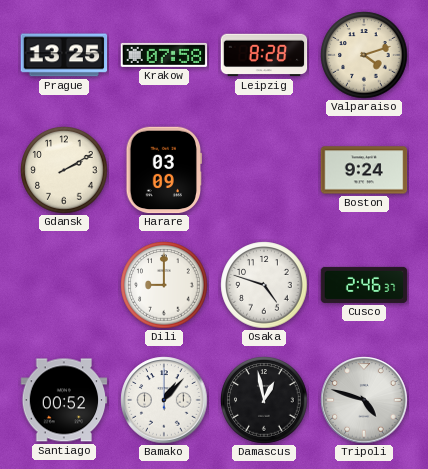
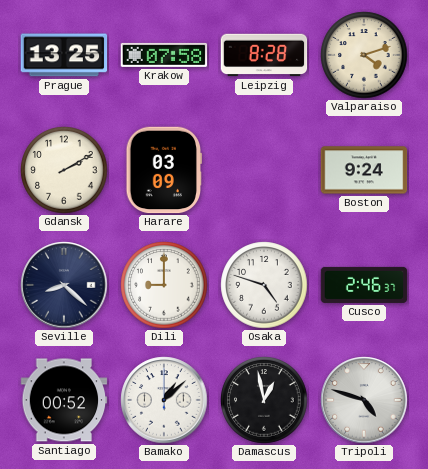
Seville: none -> 8:22 (64, 285)
Bamako: 1:07 -> 1:08 (164, 400)
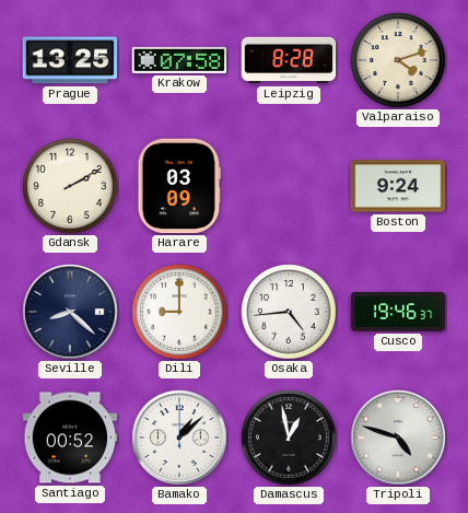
Osaka: 4:48 -> 4:44 (289, 312)
Cusco: 2:46 -> 19:46 (398, 312)
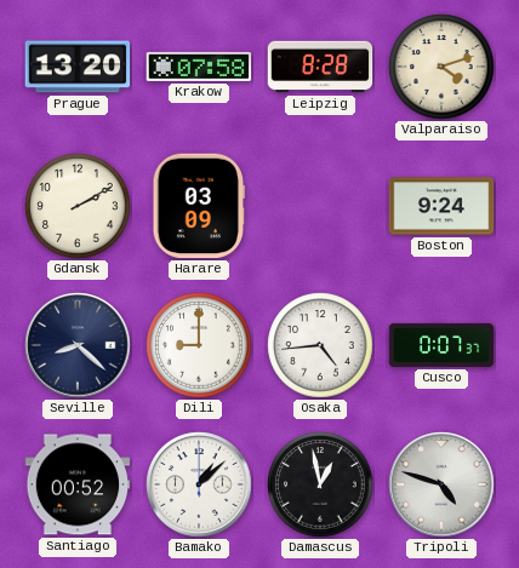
Prague: 13:25 -> 13:20 (78, 67)
Cusco: 19:46 -> 0:07 (441, 345)
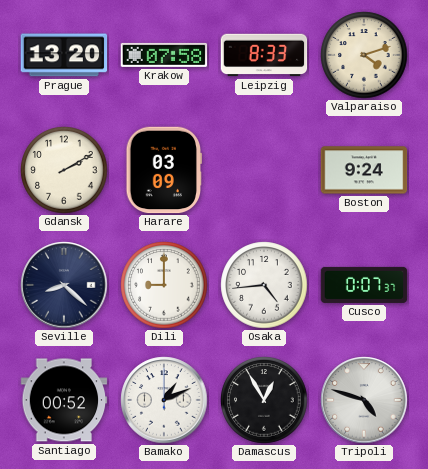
Leipzig: 8:28 -> 8:33 (264, 55)
Bamako: 1:08 -> 1:11 (164, 400)
Damascus: 12:58 -> 12:55 (264, 400)
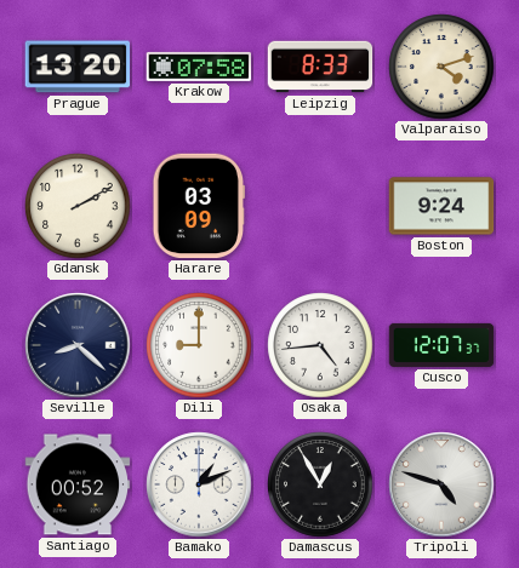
Cusco: 0:07 -> 12:07 (441, 345)
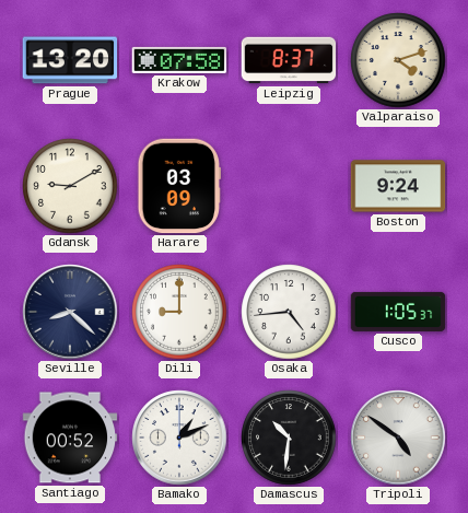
Leipzig: 8:33 -> 8:37 (289, 60)
Gdansk: 2:10 -> 9:10 (70, 186)
Cusco: 12:07 -> 1:05 (398, 312)
Damascus: 12:55 -> 10:31 (289, 438)
Tripoli: 4:48 -> 4:51 (398, 438)
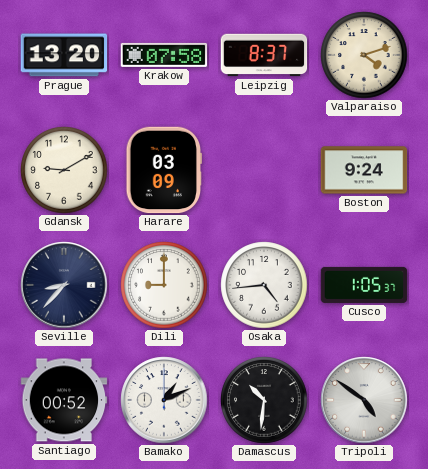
Seville: 8:22 -> 8:37 (64, 285)
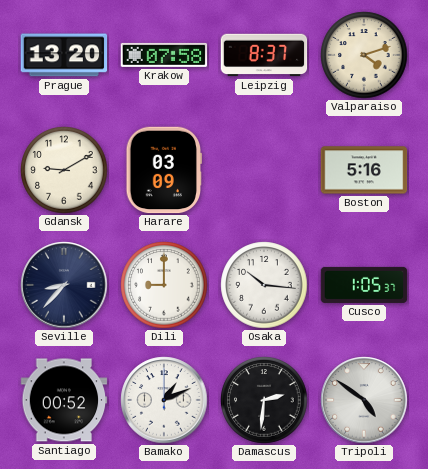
Boston: 9:24 -> 5:16 (364, 170)
Osaka: 4:44 -> 10:16 (264, 285)
Damascus: 10:31 -> 2:31 (264, 400)
